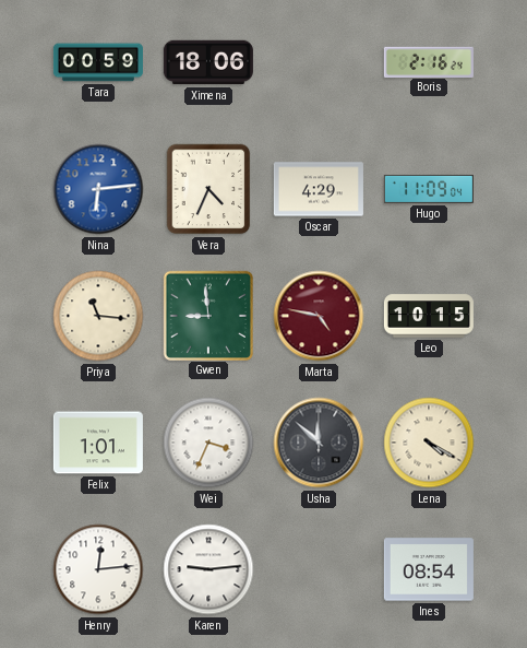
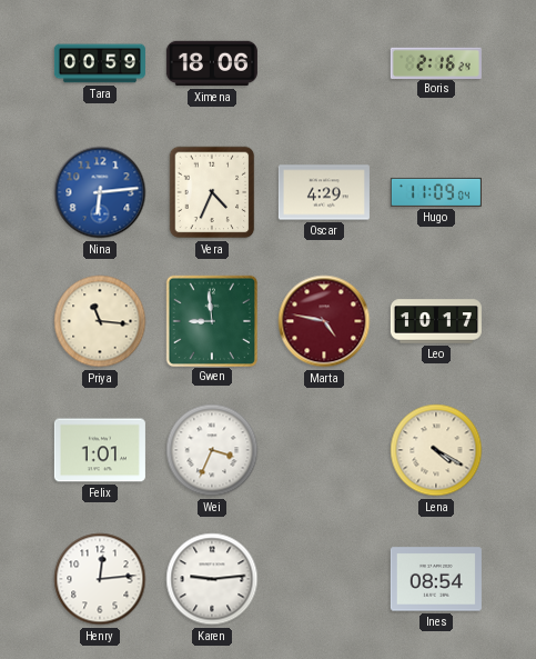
Leo: 10:15 -> 10:17 (436, 321)
Usha: 11:52 -> none (319, 443)
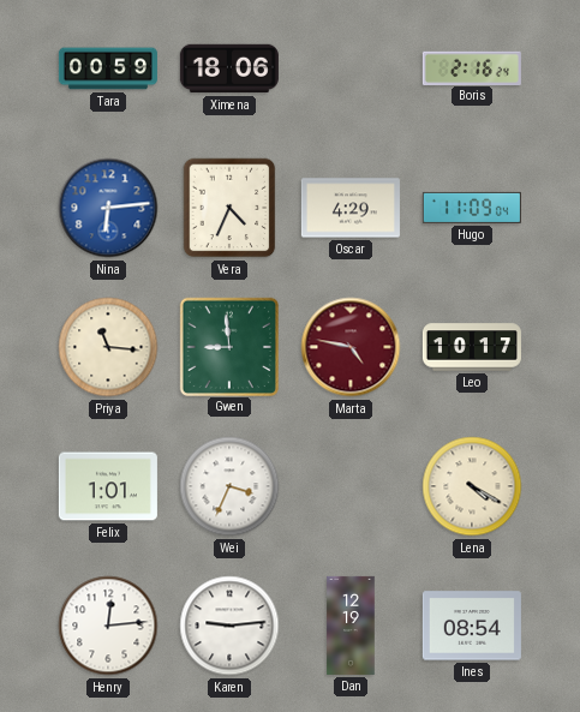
Dan: none -> 12:19 (351, 626)
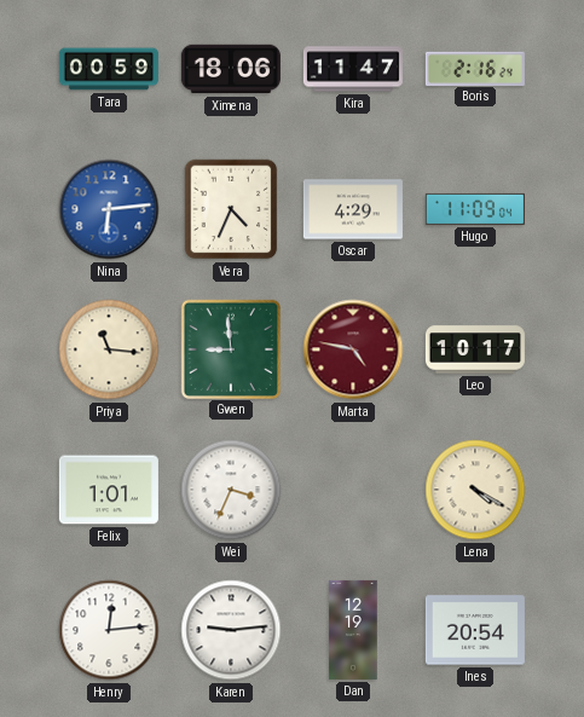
Kira: none -> 11:47 (353, 69)
Ines: 08:54 -> 20:54 (475, 630)
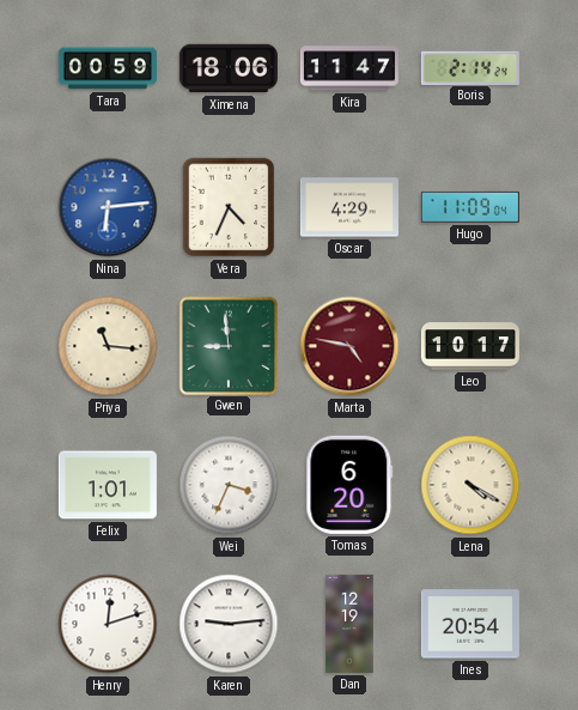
Boris: 2:16 -> 2:14 (470, 67)
Tomas: none -> 6:20 (349, 485)
Henry: 12:14 -> 12:12 (108, 624)
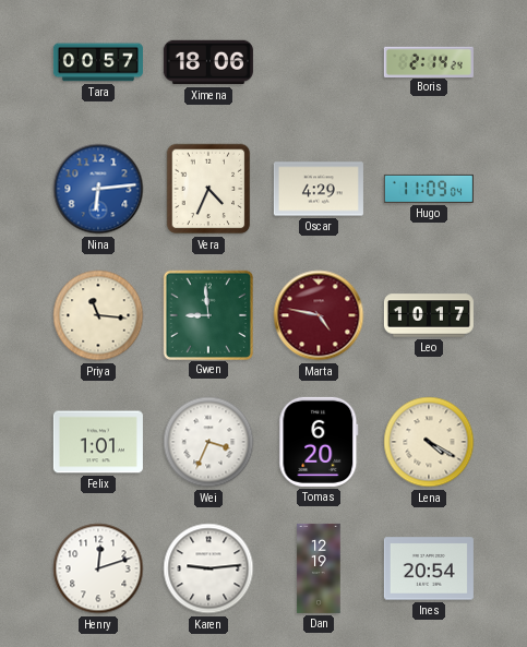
Tara: 00:59 -> 00:57 (98, 62)
Kira: 11:47 -> none (349, 68)
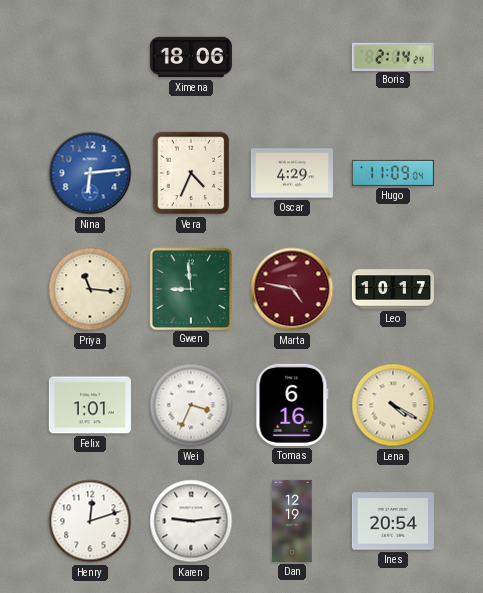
Tara: 00:57 -> none (98, 62)
Tomas: 6:20 -> 6:16 (292, 405)
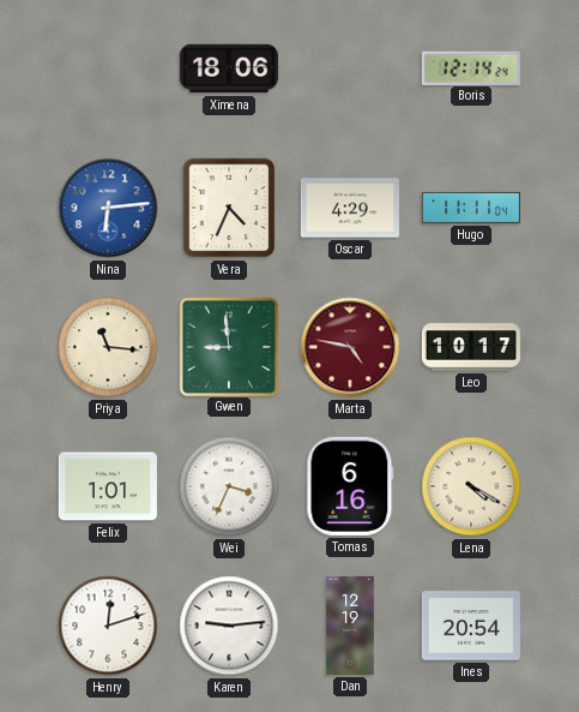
Boris: 2:14 -> 12:14 (471, 67)
Hugo: 11:09 -> 11:11 (471, 208)
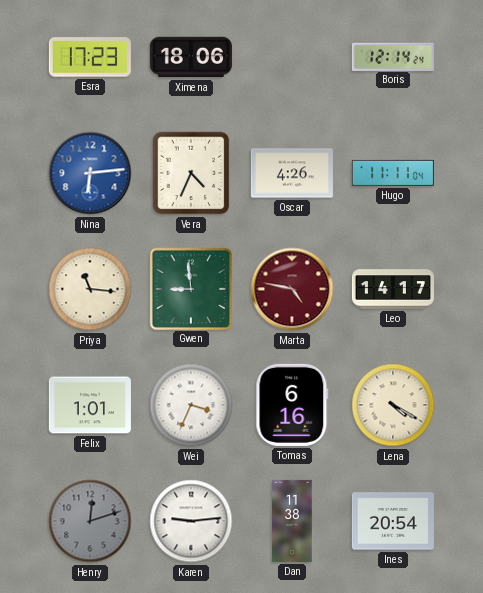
Esra: none -> 17:23 (90, 57)
Oscar: 4:29 -> 4:26 (292, 173)
Leo: 10:17 -> 14:17 (393, 289)
Henry dial: white -> grey (90, 521)
Dan: 12:19 -> 11:38 (292, 521)
